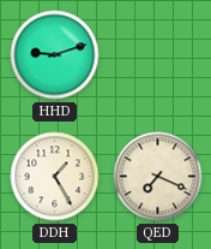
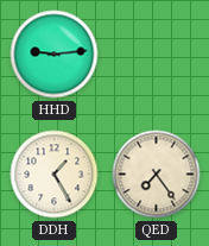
HHD: 9:12 -> 9:14 (55, 55)
QED: 7:19 -> 7:24 (157, 175)
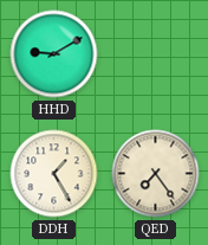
HHD: 9:14 -> 9:10 (54, 54)
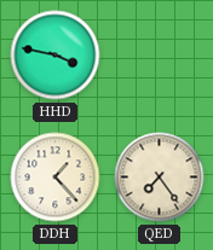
HHD: 9:10 -> 3:47 (56, 56)
DDH: 1:25 -> 1:23 (56, 178)
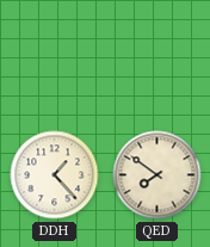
HHD: 3:47 -> none (56, 56)
QED: 7:24 -> 7:51 (157, 175)
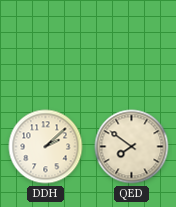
DDH: 1:23 -> 2:08 (46, 147)
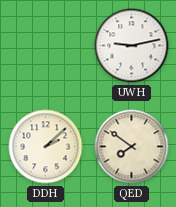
UWH: none -> 9:13 (132, 46)
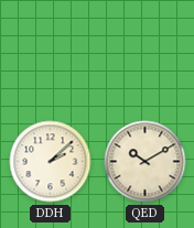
UWH: 9:13 -> none (132, 46)
QED: 7:51 -> 10:10 (145, 162)
